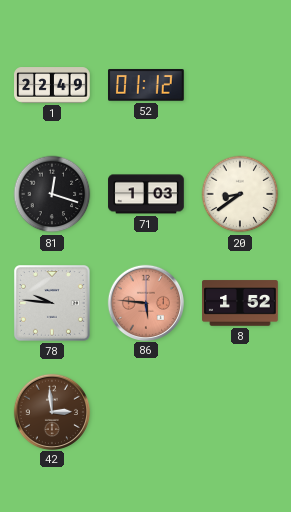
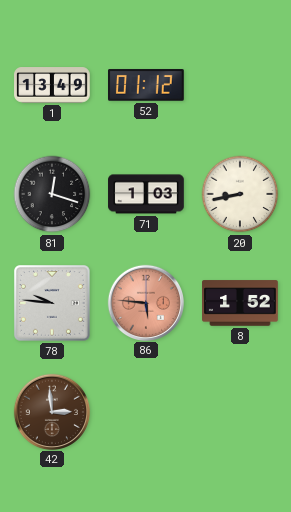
1: 22:49 -> 13:49 (52, 85)
20: 8:39 -> 8:43 (240, 194)
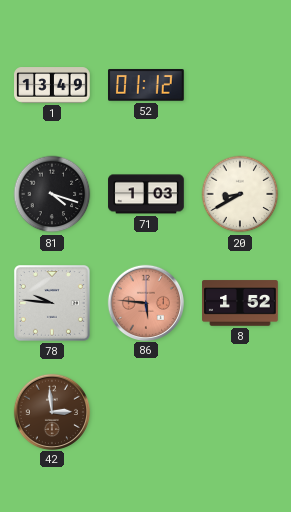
81: 12:18 -> 4:18 (52, 194)
20: 8:43 -> 8:40 (240, 194)
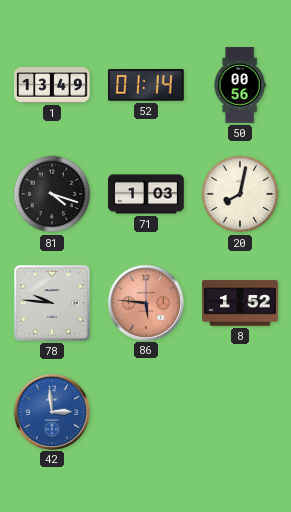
52: 01:12 -> 01:14 (147, 85)
50: none -> 00:56 (240, 85)
20: 8:40 -> 8:02 (240, 194)
42 dial: brown -> blue (51, 411)
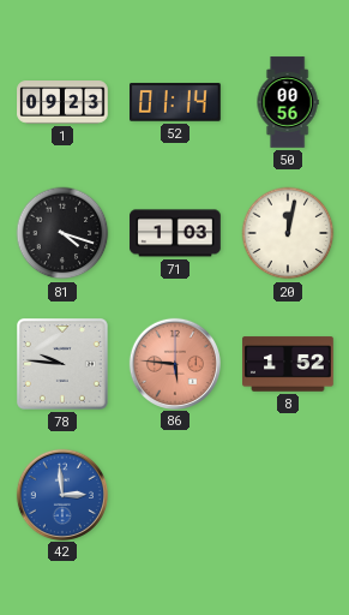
1: 13:49 -> 09:23 (62, 102)
20: 8:02 -> 12:02 (288, 233)
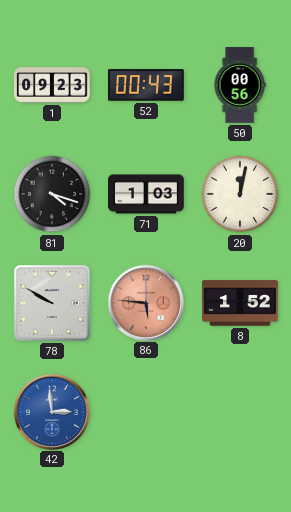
52: 01:14 -> 00:43 (147, 85)
78: 9:46 -> 9:50 (53, 304)
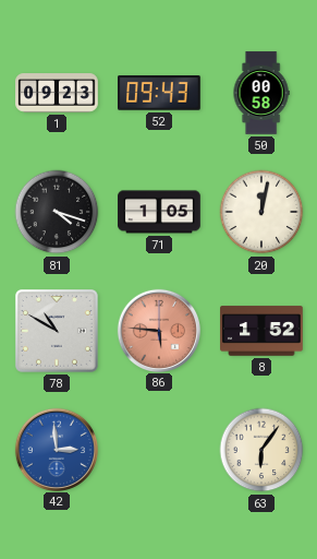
52: 00:43 -> 09:43 (160, 93)
50: 00:56 -> 00:58 (261, 93)
71: 1:03 -> 1:05 (159, 212)
78: 9:50 -> 10:50 (58, 332)
63: none -> 6:06 (261, 450)
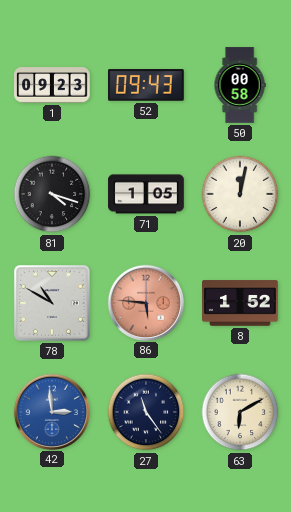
27: none -> 11:24 (146, 412)
63: 6:06 -> 6:10 (240, 412)
